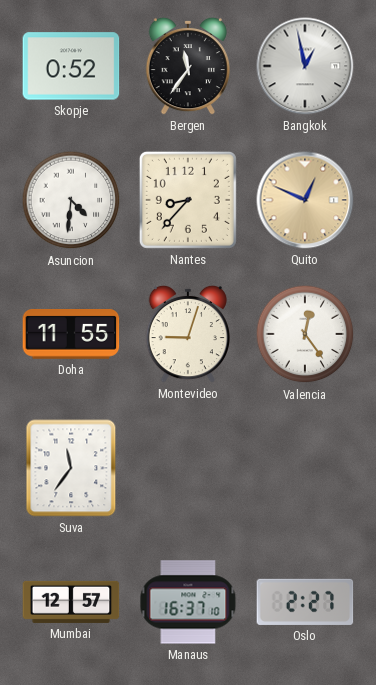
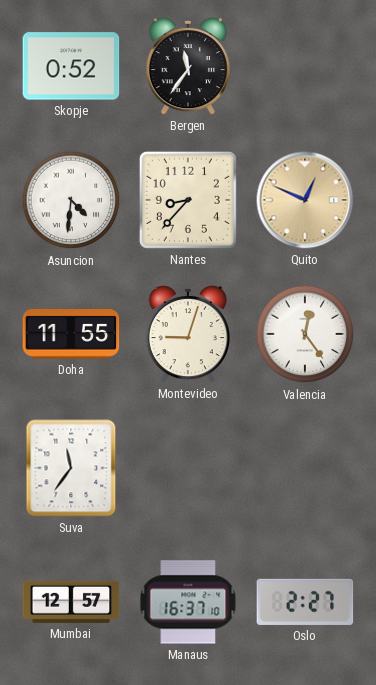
Bangkok: 12:58 -> none (305, 66)
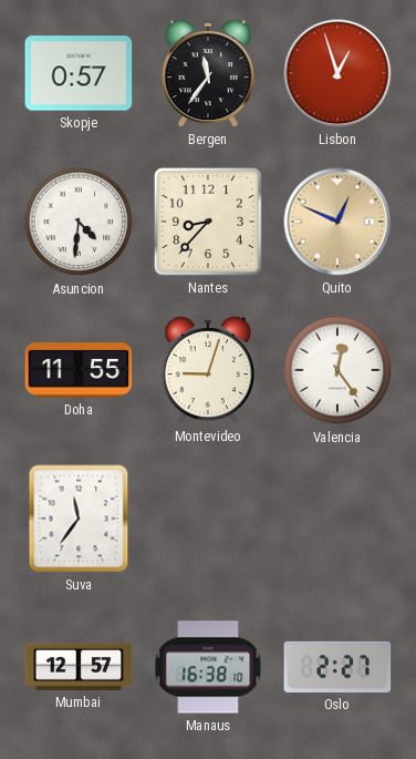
Skopje: 0:52 -> 0:57 (79, 73)
Lisbon: none -> 12:57 (337, 73)
Manaus: 16:37 -> 16:38 (208, 667)
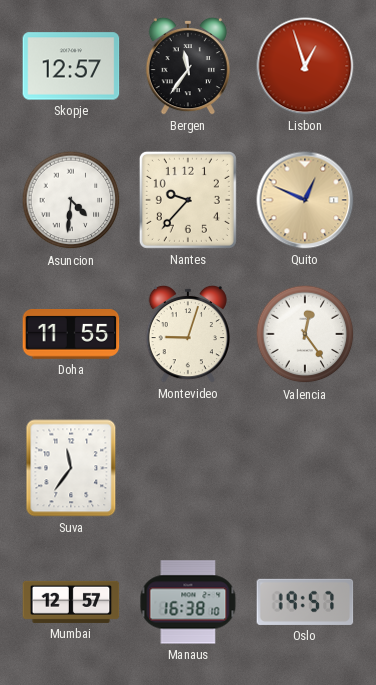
Skopje: 0:57 -> 12:57 (71, 66)
Nantes: 8:37 -> 9:37 (188, 200)
Oslo: 2:27 -> 19:57 (305, 602)
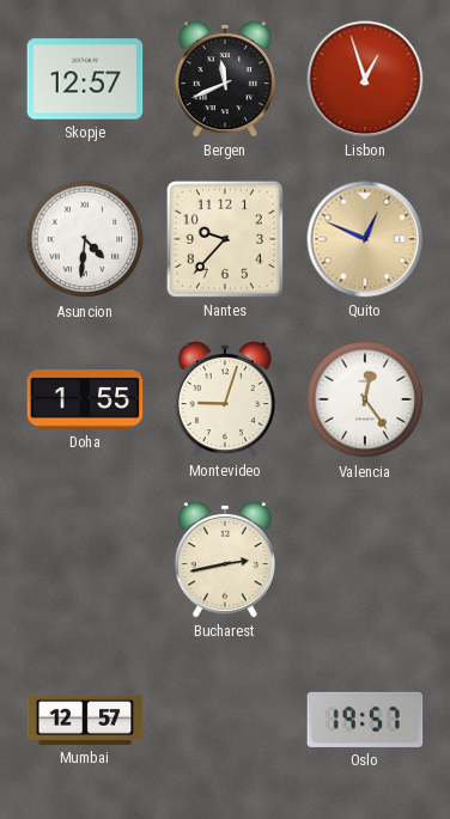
Bergen: 11:36 -> 11:41 (225, 79)
Doha: 11:55 -> 1:55 (85, 401)
Suva: 11:36 -> none (71, 468)
Bucharest: none -> 2:43 (225, 560)
Manaus: 16:38 -> none (188, 602)
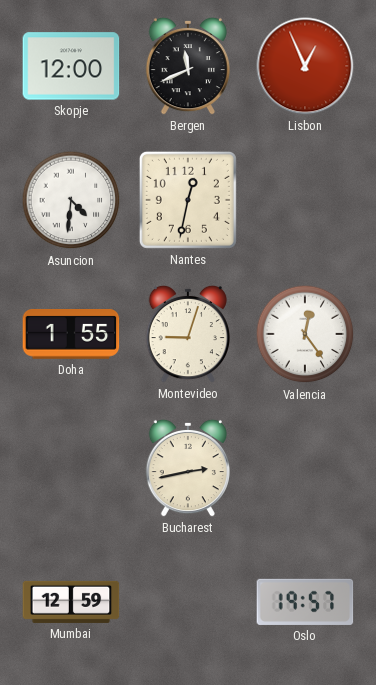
Skopje: 12:57 -> 12:00 (71, 66)
Lisbon: 12:57 -> 12:56 (305, 66)
Nantes: 9:37 -> 12:32 (188, 200)
Quito: 12:49 -> none (365, 239)
Mumbai: 12:57 -> 12:59 (71, 602)
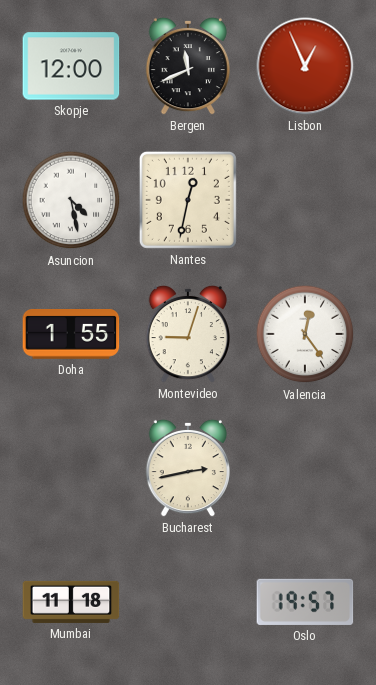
Asuncion: 4:31 -> 4:28 (71, 200)
Mumbai: 12:59 -> 11:18 (71, 602)
